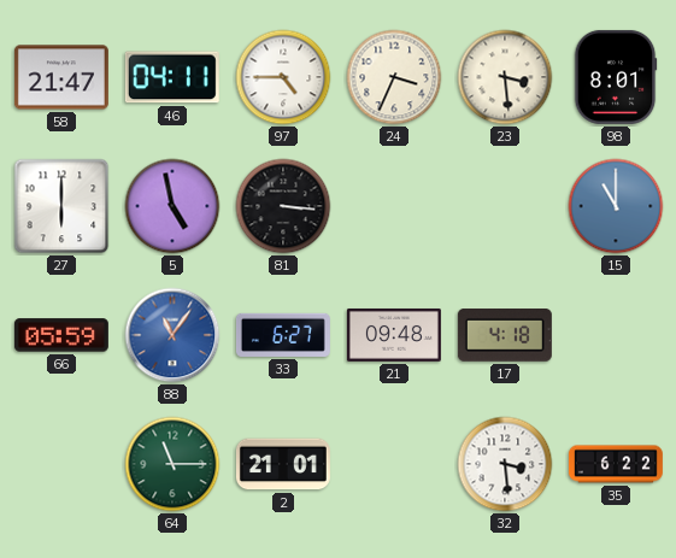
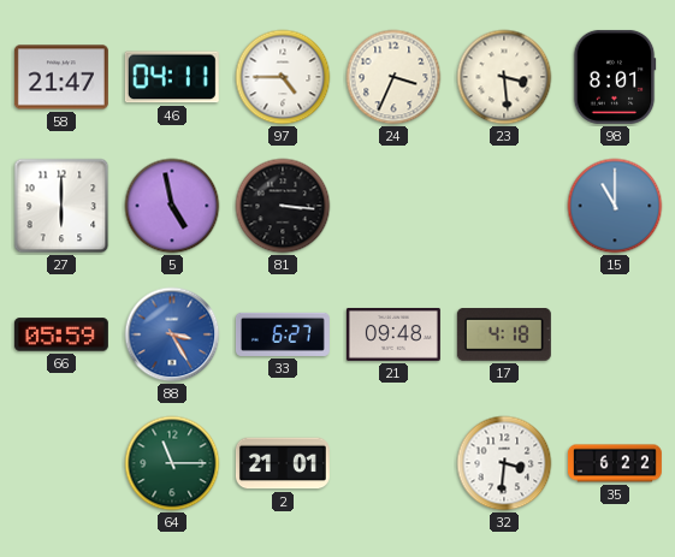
88: 11:06 -> 3:25 (172, 334)
32: 3:29 -> 3:31 (504, 463)
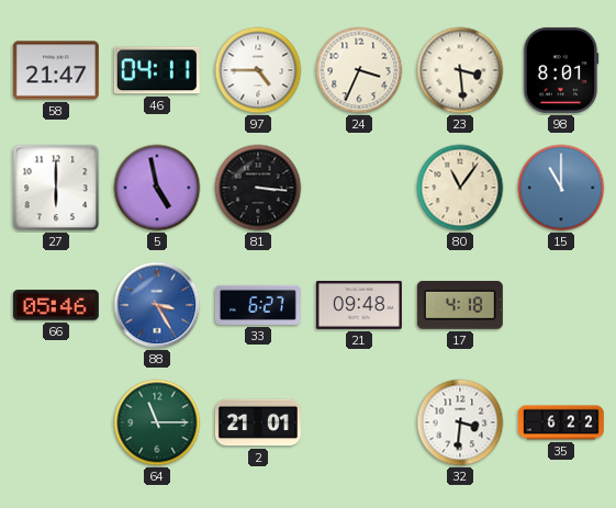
80: none -> 11:06 (460, 188)
66: 05:59 -> 05:46 (56, 305)
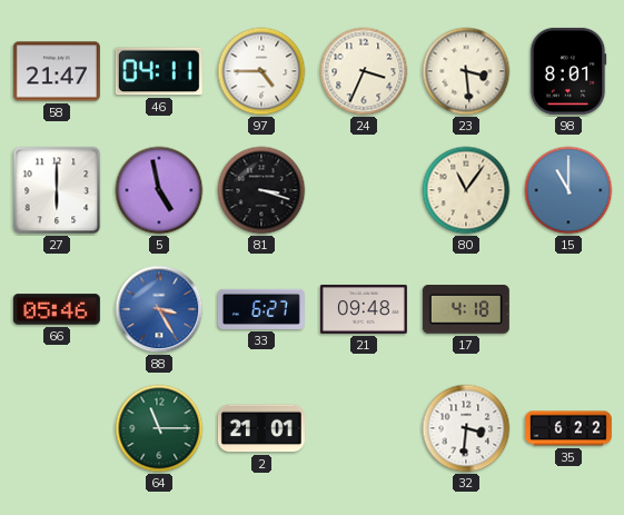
81: 3:16 -> 3:18 (261, 190)
